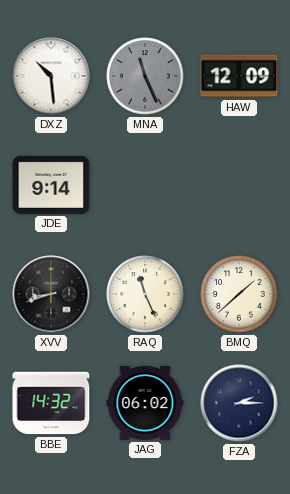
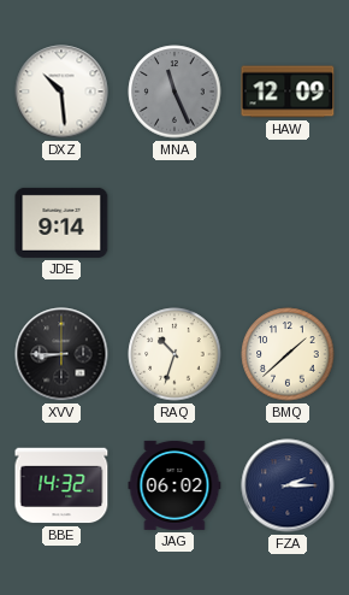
XVV: 8:42 -> 8:45 (61, 354)
RAQ: 11:26 -> 10:33 (174, 354)
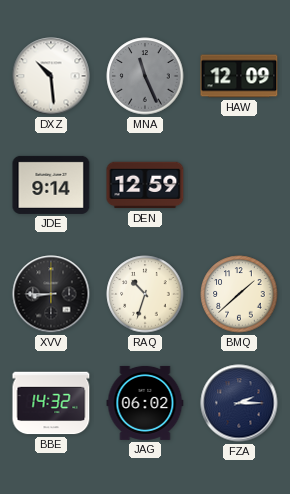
DEN: none -> 12:59 (145, 185)
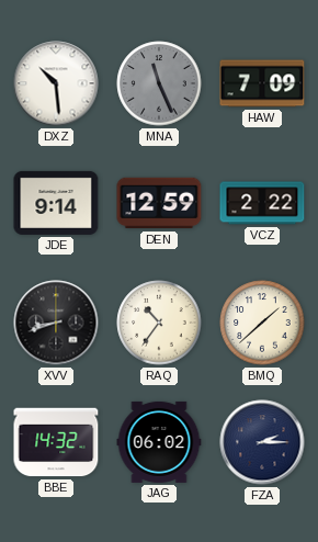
HAW: 12:09 -> 7:09 (262, 83)
VCZ: none -> 2:22 (262, 203)
XVV: 8:45 -> 8:42 (56, 323)
RAQ: 10:33 -> 10:36 (159, 323)
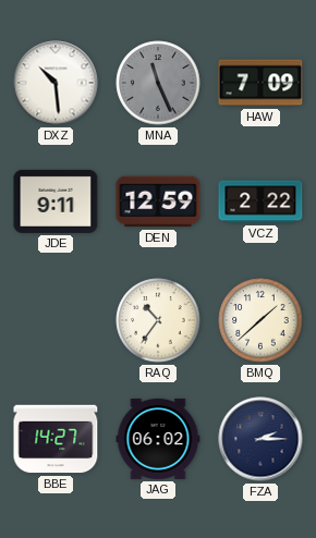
JDE: 9:14 -> 9:11 (56, 201)
XVV: 8:42 -> none (56, 323)
BBE: 14:32 -> 14:27 (56, 439)
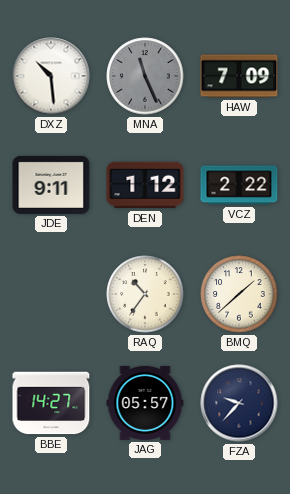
DEN: 12:59 -> 1:12 (145, 185)
JAG: 06:02 -> 05:57 (145, 403)
FZA: 2:15 -> 9:37 (239, 403)
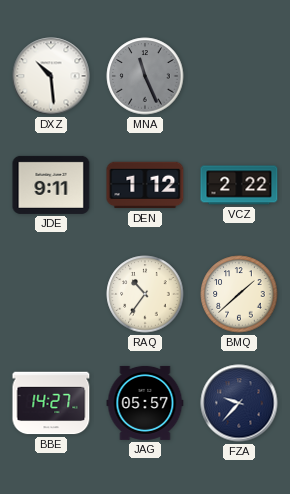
HAW: 7:09 -> none (239, 76)
